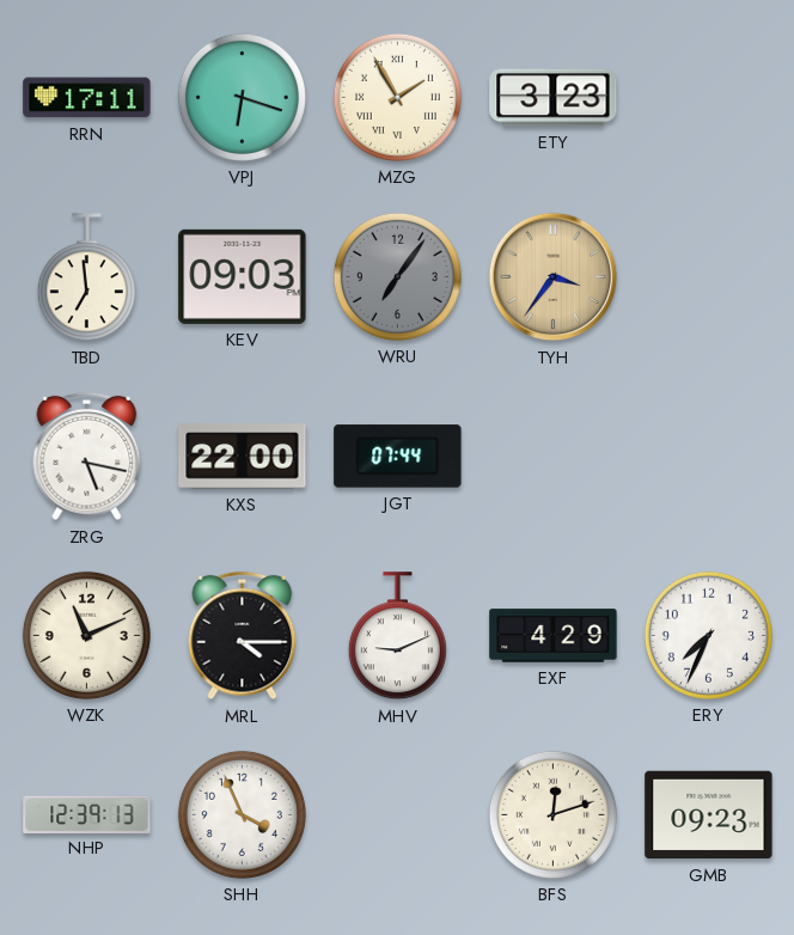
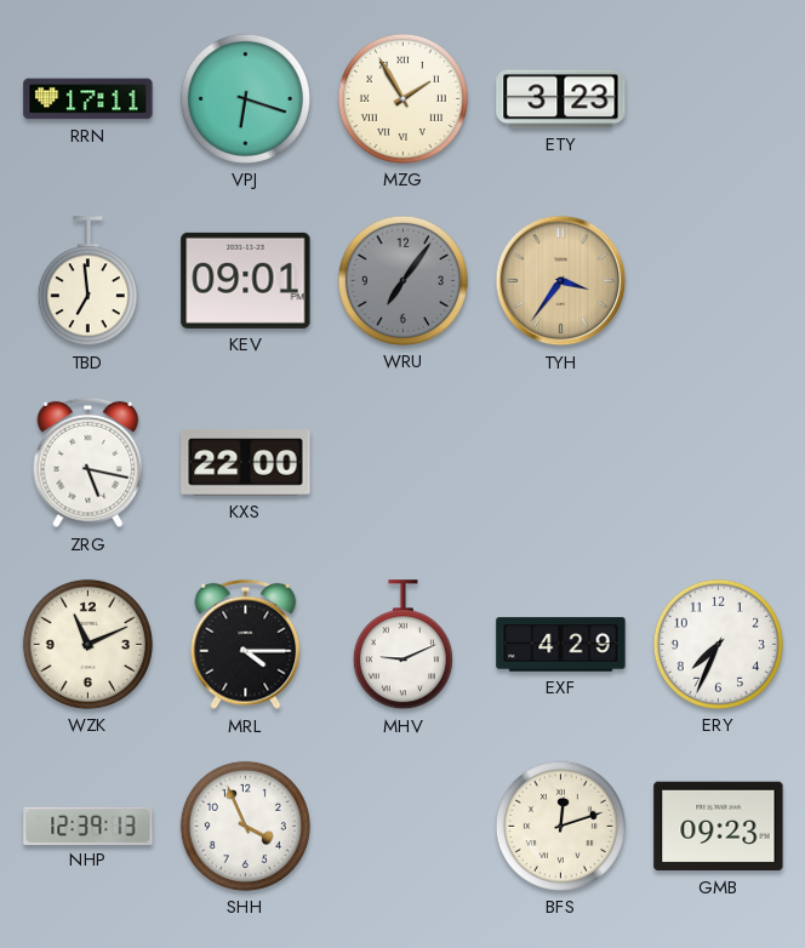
KEV: 09:03 -> 09:01 (246, 280)
JGT: 07:44 -> none (398, 457)
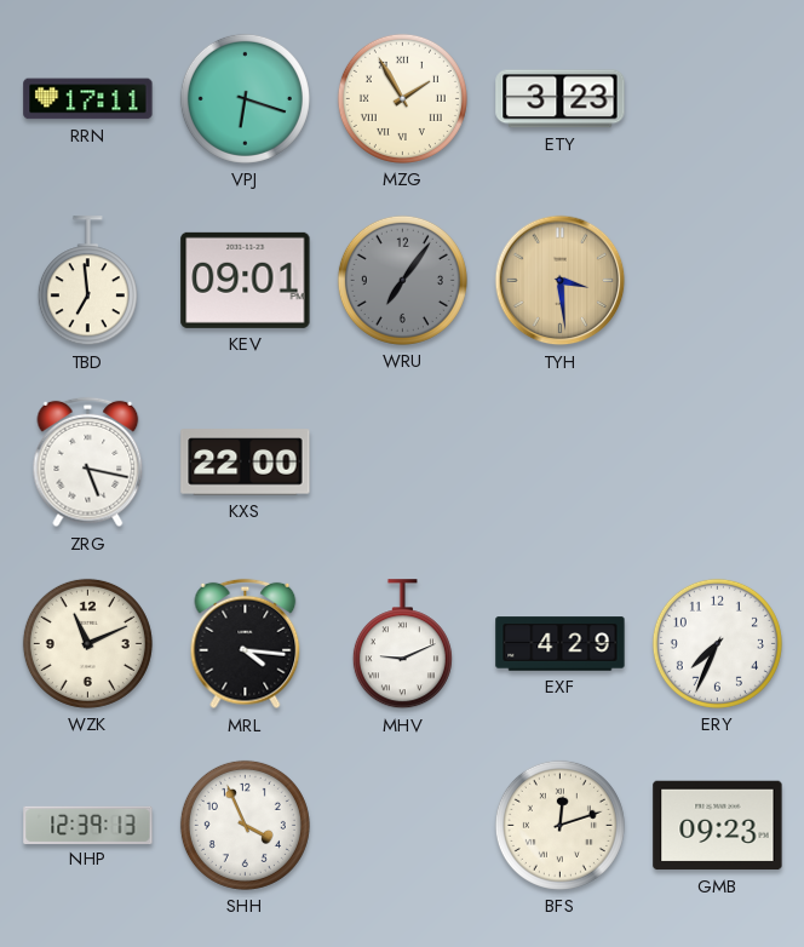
TYH: 3:36 -> 3:29 (561, 281)
MRL: 4:15 -> 4:16 (246, 644)
